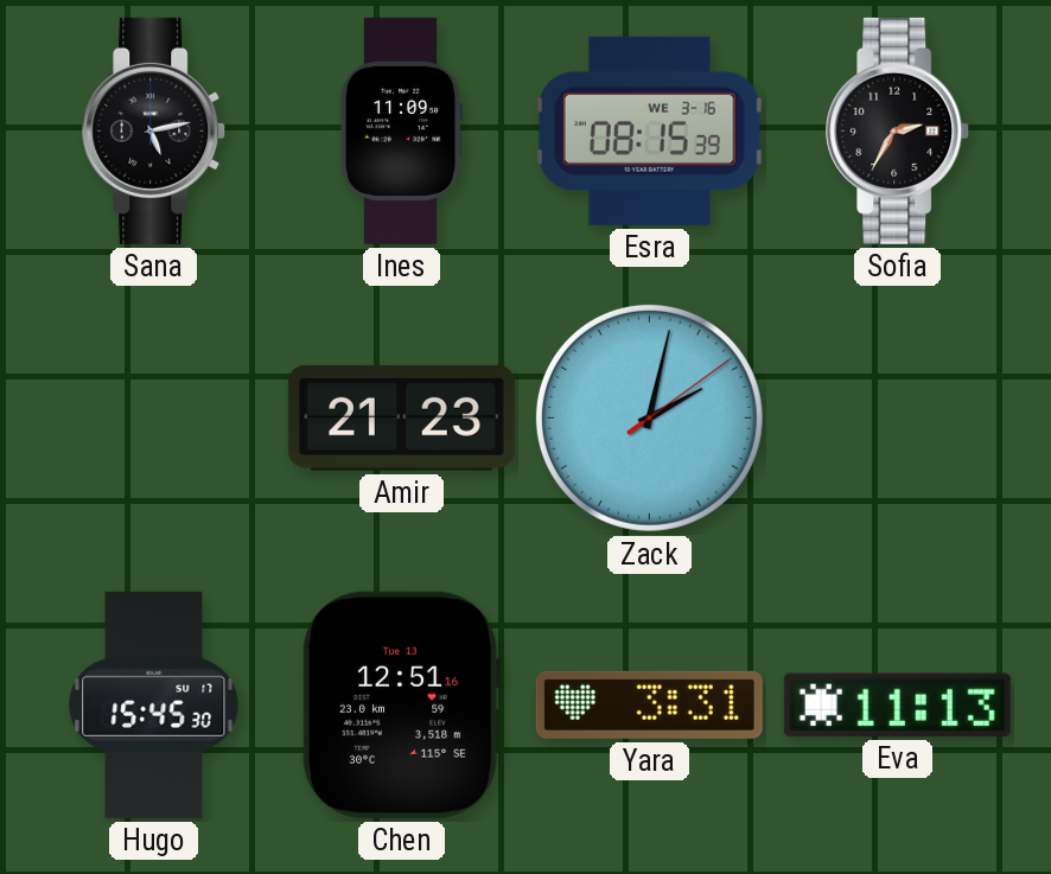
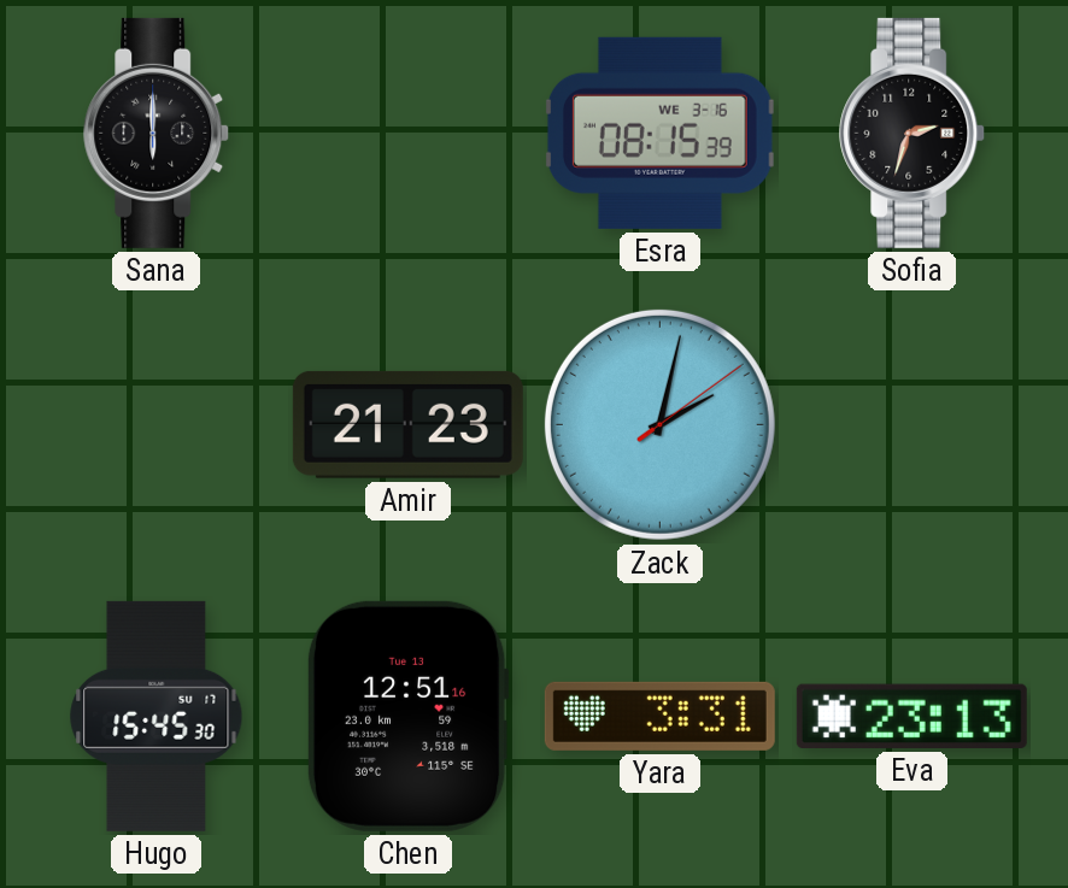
Sana: 5:13 -> 6:00 (157, 133)
Ines: 11:09 -> none (401, 130)
Sofia: 2:35 -> 2:33 (913, 133)
Eva: 11:13 -> 23:13 (911, 716)
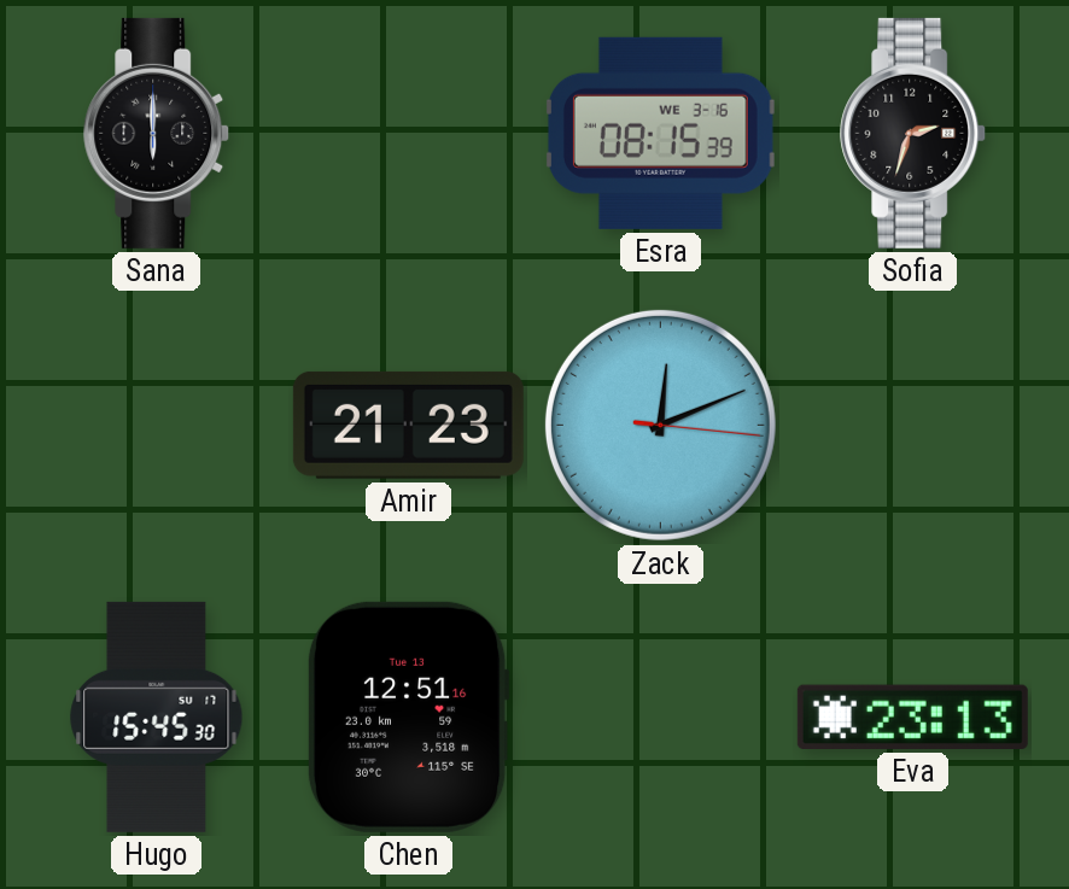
Zack: 2:02 -> 12:11 (660, 425)
Yara: 3:31 -> none (659, 716)
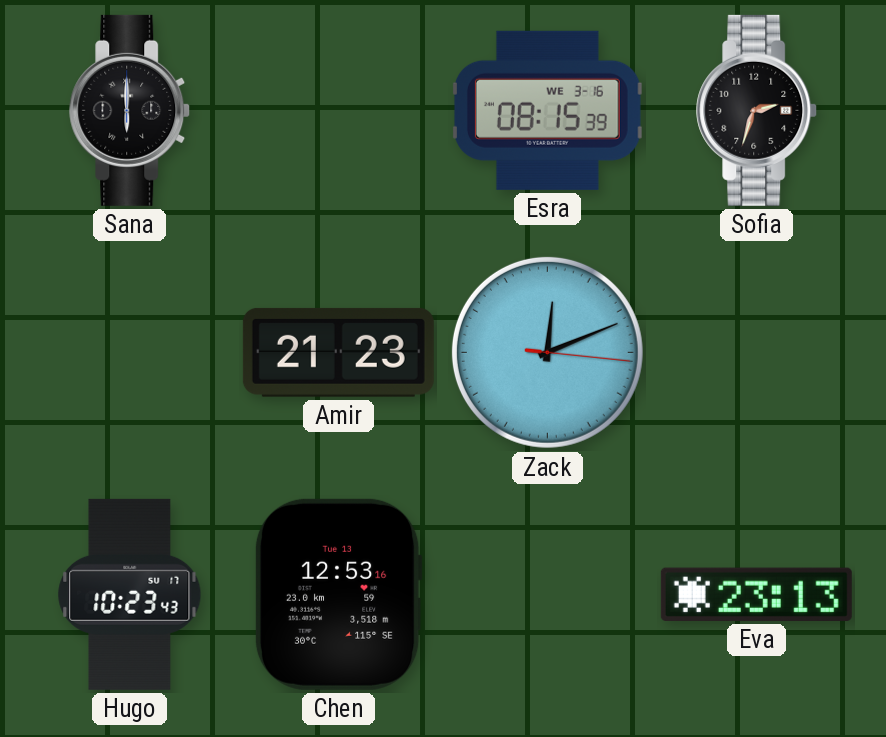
Hugo: 15:45 -> 10:23 (130, 594)
Chen: 12:51 -> 12:53 (338, 594)
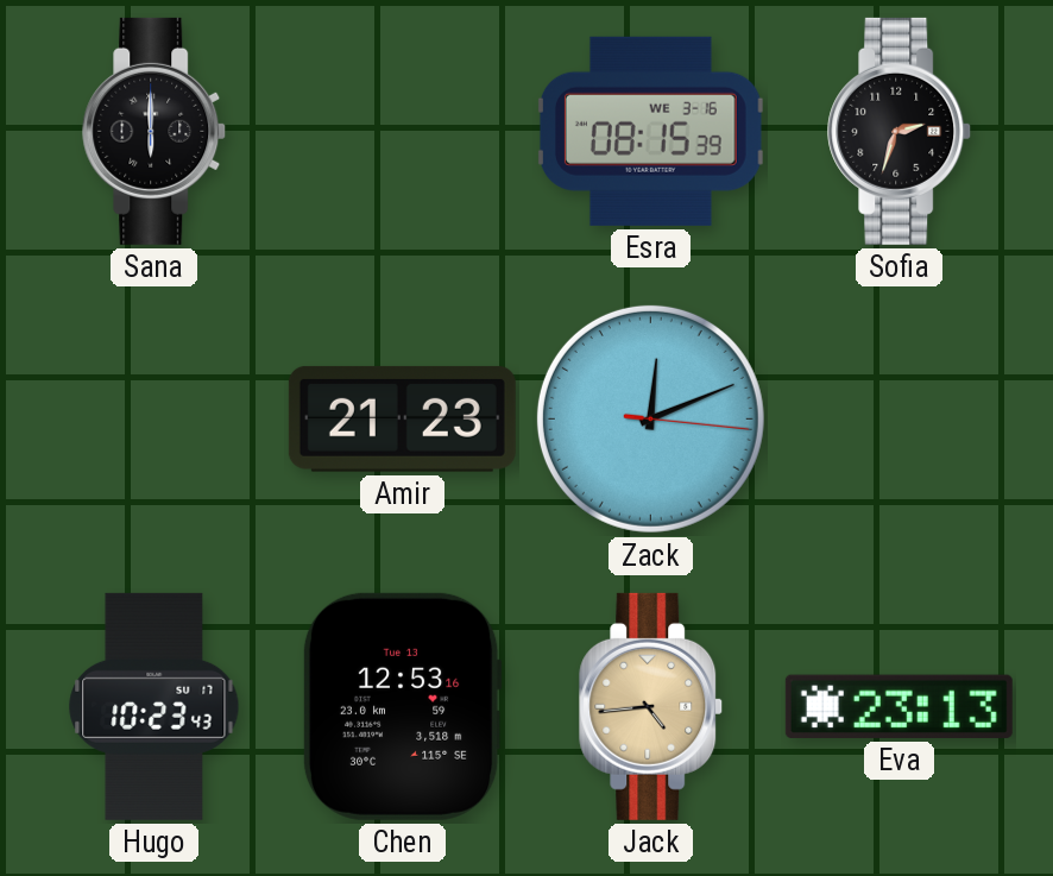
Jack: none -> 4:44 (651, 706)
